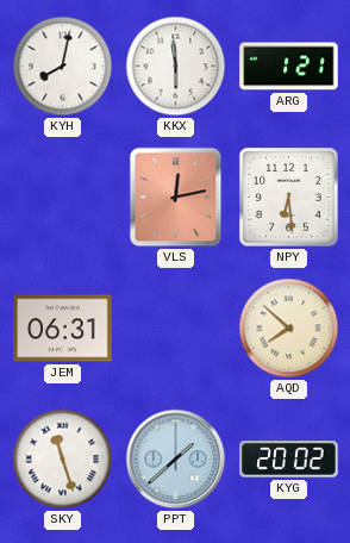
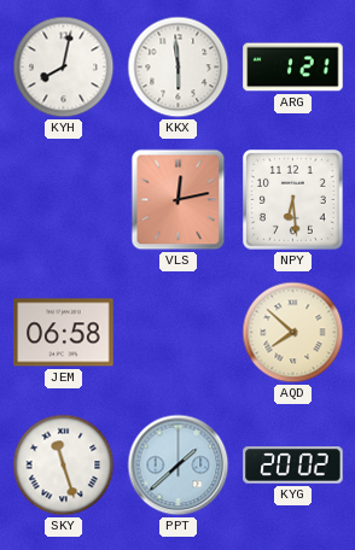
JEM: 06:31 -> 06:58 (64, 333)
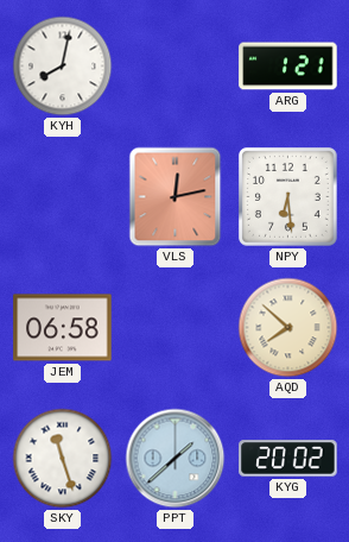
KKX: 5:59 -> none (179, 68)
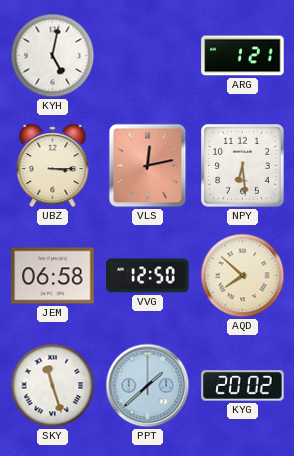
KYH: 8:02 -> 5:02 (53, 56)
UBZ: none -> 3:15 (53, 166)
VVG: none -> 12:50 (148, 276)
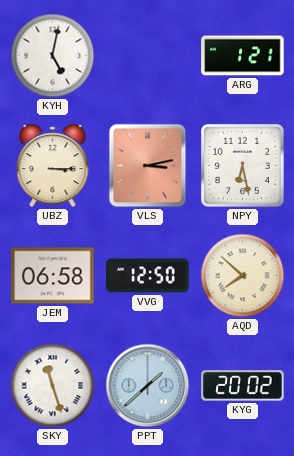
VLS: 12:13 -> 3:13 (148, 166)
NPY: 6:29 -> 6:28 (243, 166)
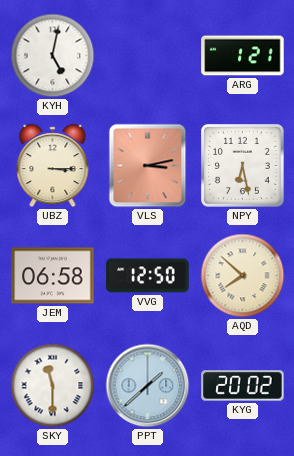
SKY: 11:27 -> 11:30 (53, 386)
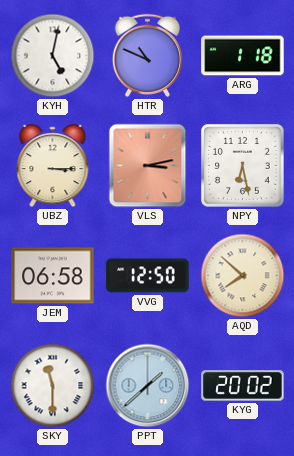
HTR: none -> 10:49 (147, 55)
ARG: 1:21 -> 1:18 (243, 56)
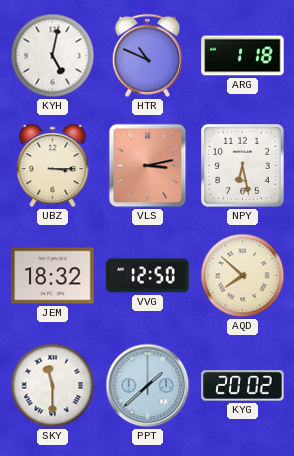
JEM: 06:58 -> 18:32 (53, 276)
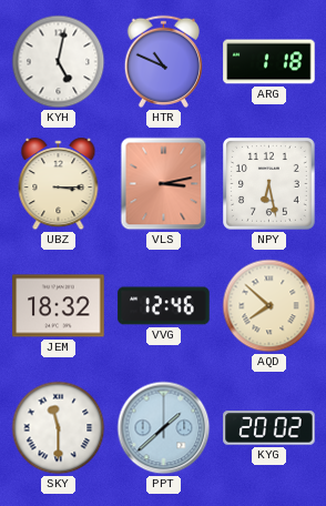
VVG: 12:50 -> 12:46 (164, 306)
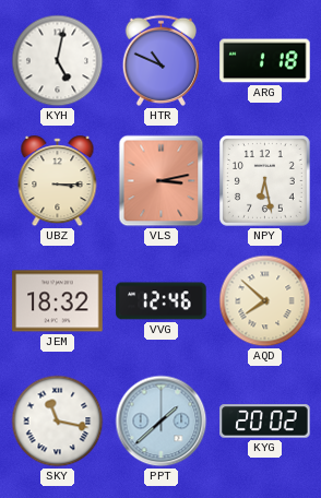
SKY: 11:30 -> 11:17 (58, 422)
